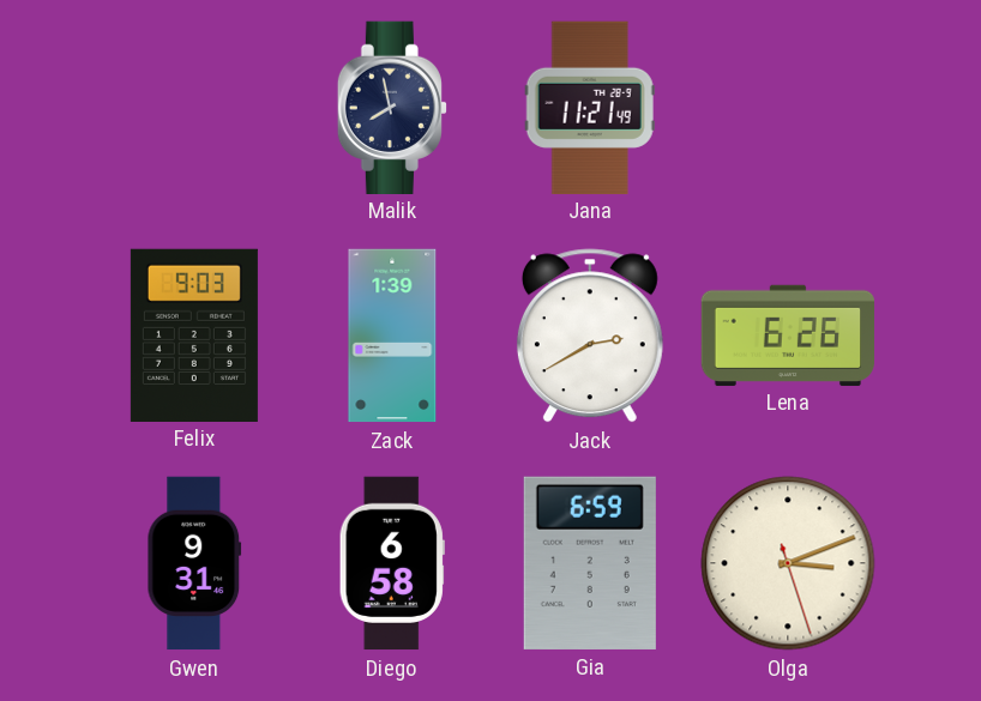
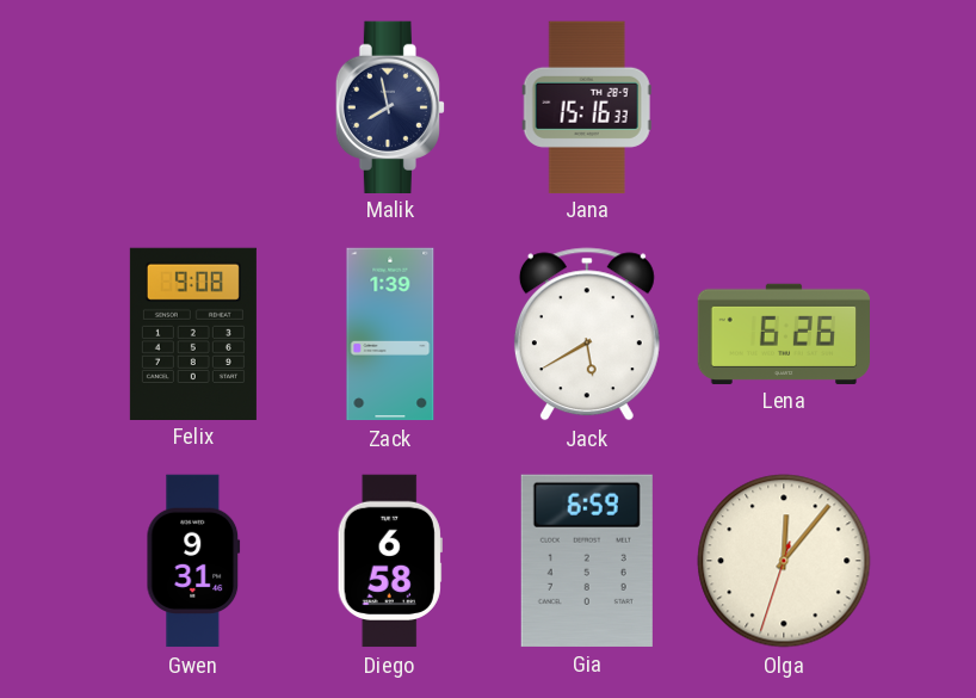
Jana: 11:21 -> 15:16 (587, 106)
Felix: 9:03 -> 9:08 (193, 333)
Jack: 2:40 -> 5:40 (587, 334)
Olga: 3:11 -> 12:06 (784, 561)
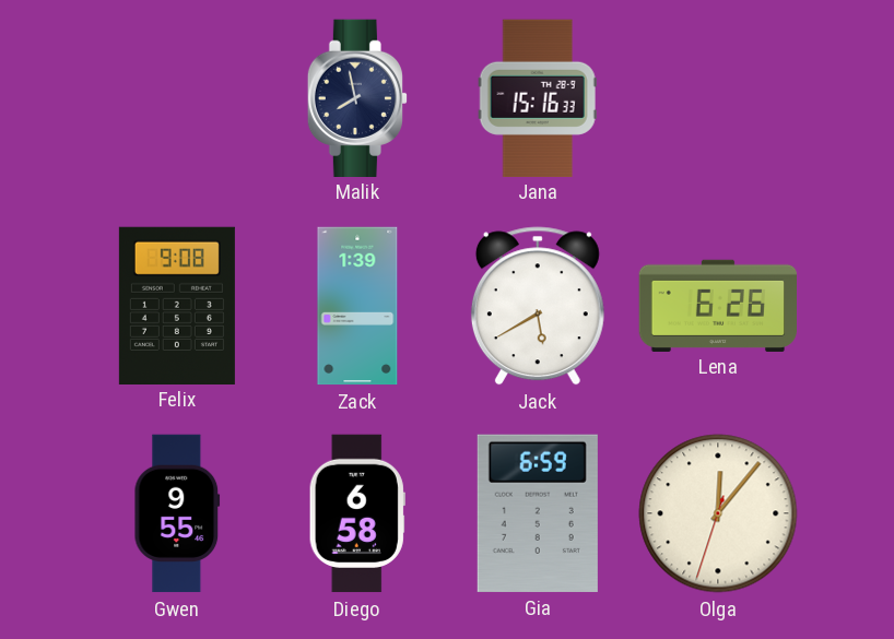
Gwen: 9:31 -> 9:55 (177, 513)
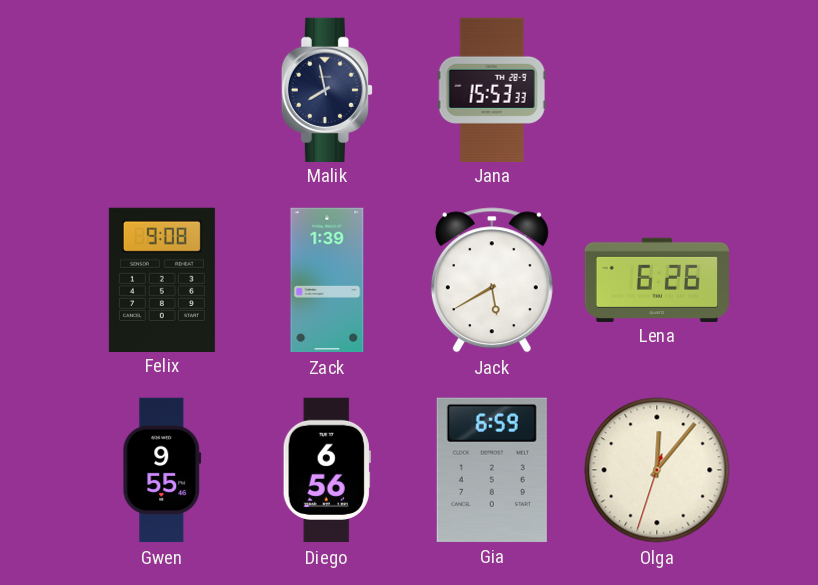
Jana: 15:16 -> 15:53 (492, 89)
Diego: 6:58 -> 6:56 (327, 470)
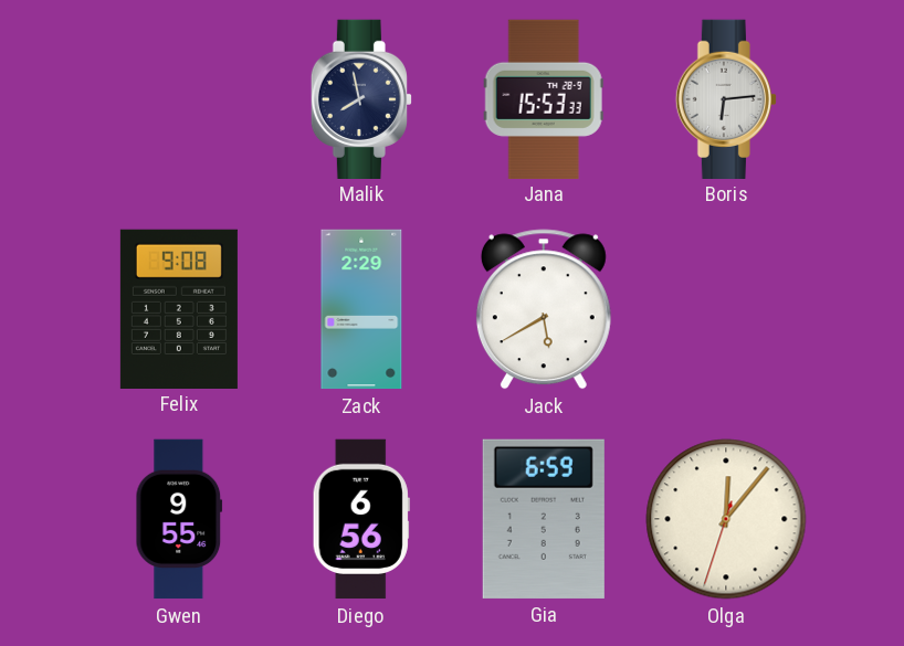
Boris: none -> 6:14 (726, 98)
Zack: 1:39 -> 2:29 (361, 309)
Lena: 6:26 -> none (657, 279)
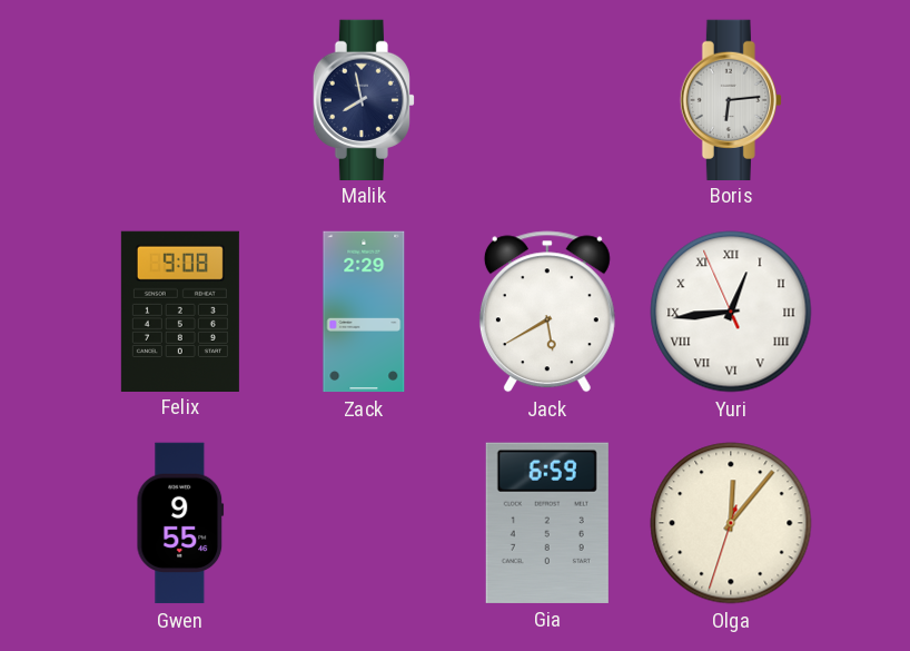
Jana: 15:53 -> none (544, 98)
Yuri: none -> 12:43 (731, 312)
Diego: 6:56 -> none (361, 519)
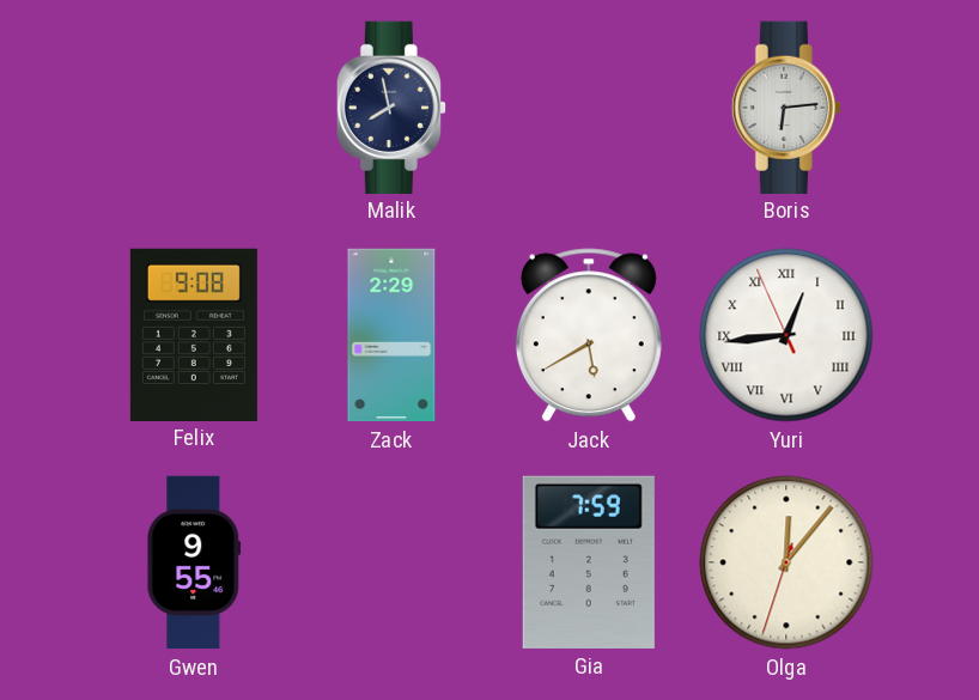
Gia: 6:59 -> 7:59 (589, 562)
